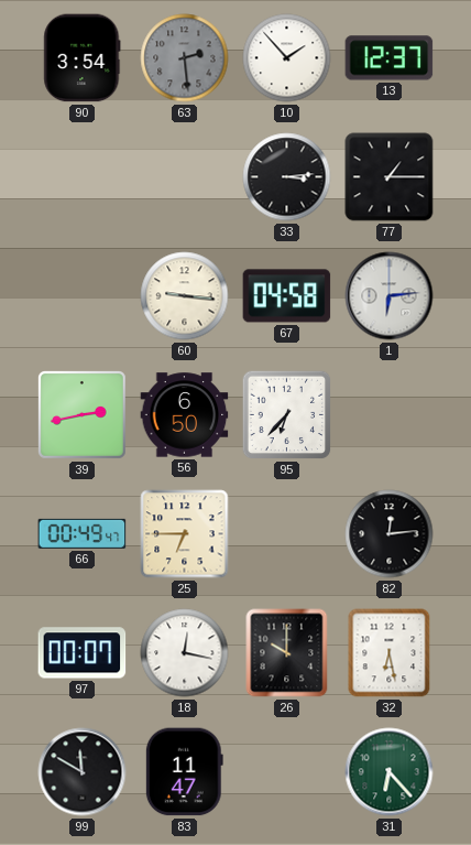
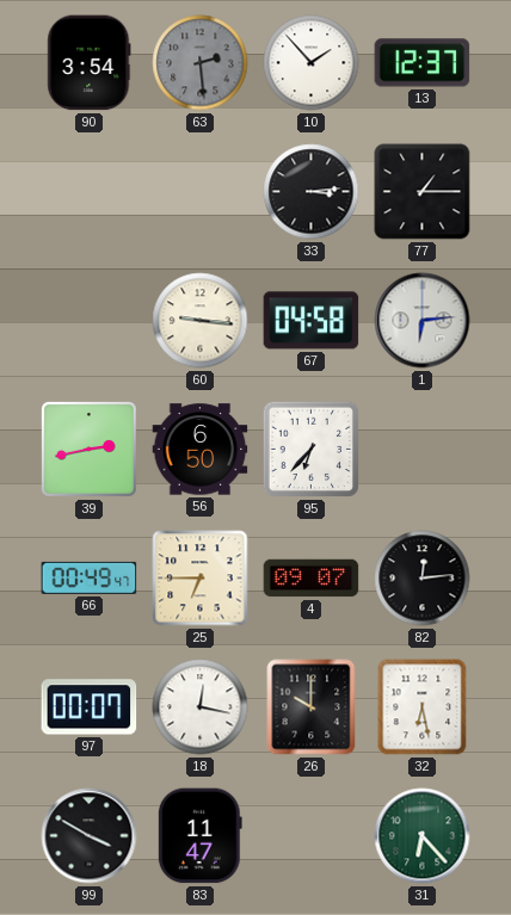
4: none -> 09:07 (312, 579)
99: 11:50 -> 3:50 (90, 836)
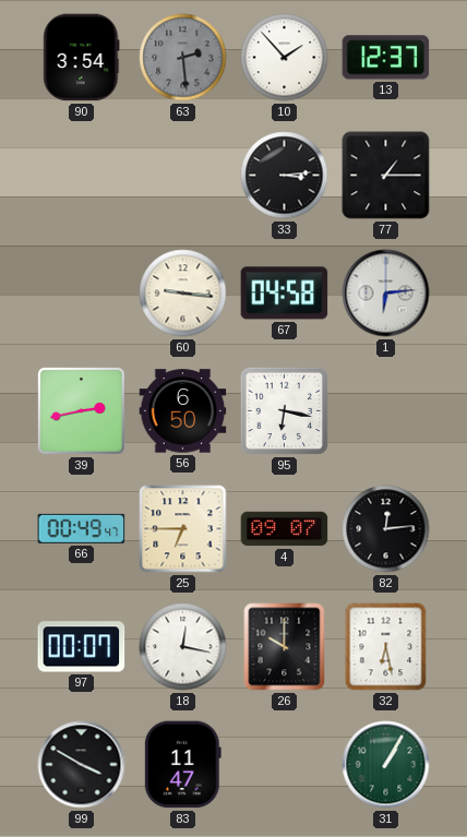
95: 6:37 -> 6:17 (285, 411)
31: 6:23 -> 1:05 (386, 765)
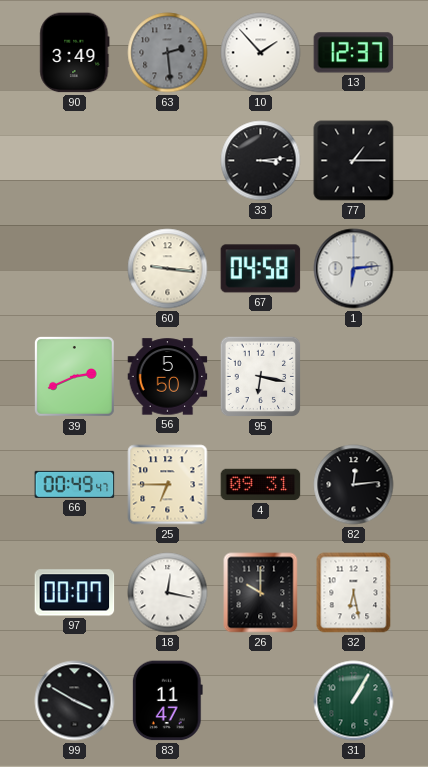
90: 3:54 -> 3:49 (75, 53)
39: 2:43 -> 2:41 (74, 376)
56: 6:50 -> 5:50 (168, 377)
4: 09:07 -> 09:31 (261, 485)
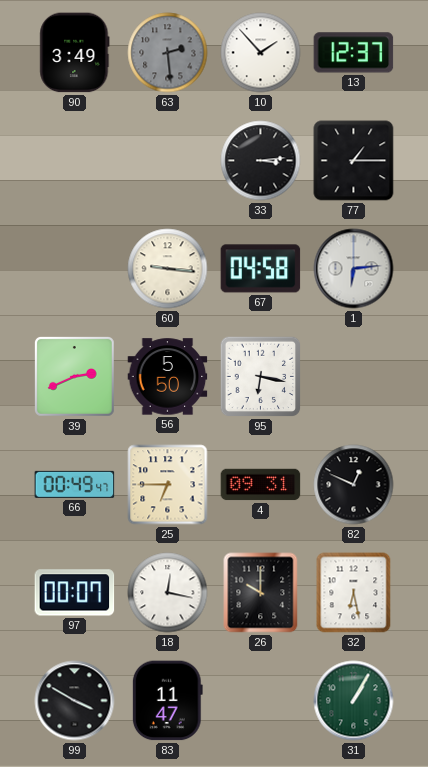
82: 12:14 -> 12:49 (354, 485)
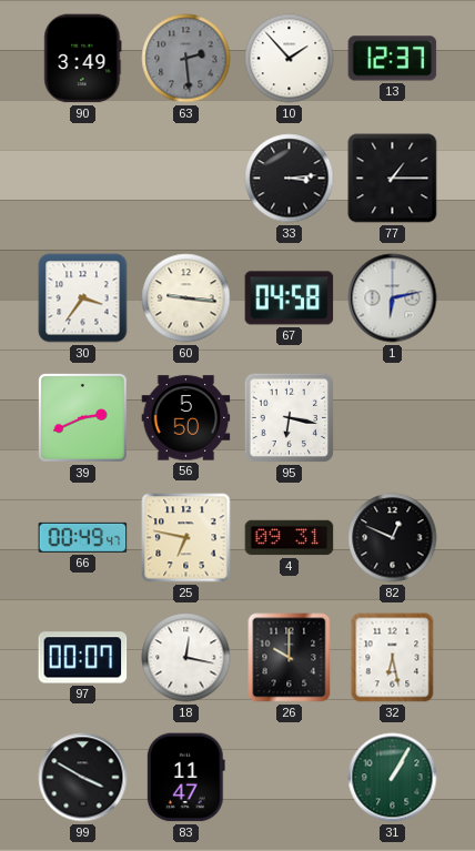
30: none -> 3:36 (83, 298)
1: 6:14 -> 6:13 (393, 298)
25: 6:45 -> 6:47 (186, 538)
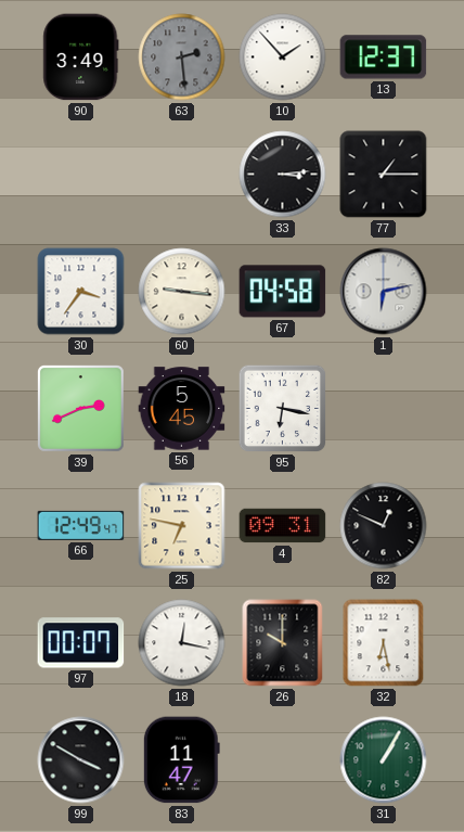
56: 5:50 -> 5:45 (182, 409)
66: 00:49 -> 12:49 (81, 525)
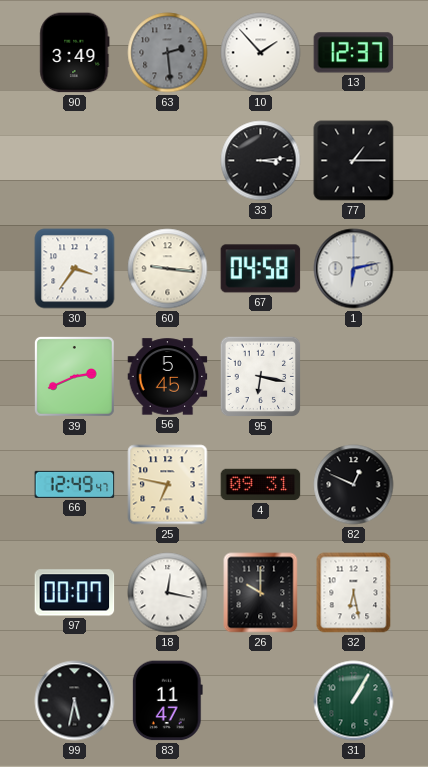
99: 3:50 -> 5:32 (75, 701)
